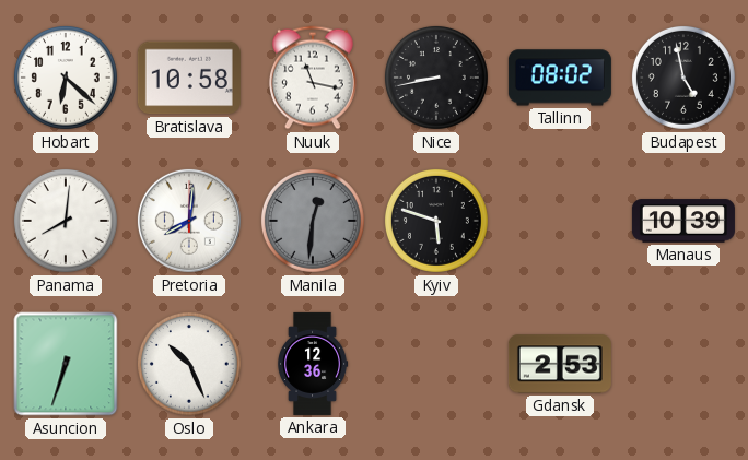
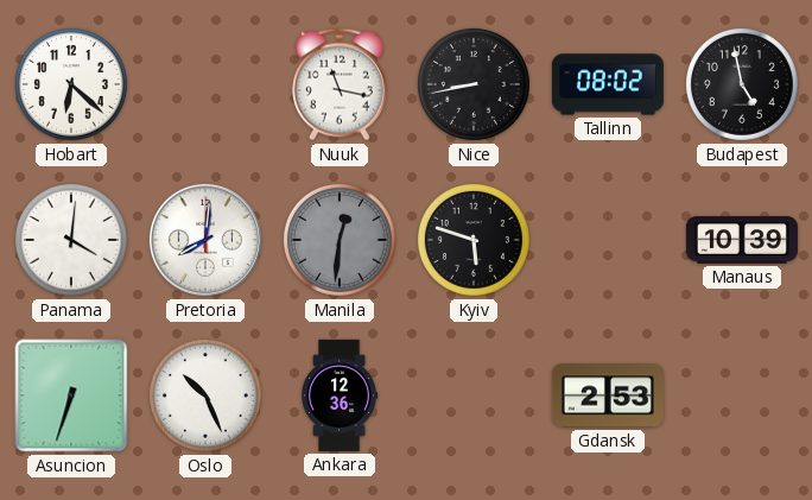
Bratislava: 10:58 -> none (189, 78)
Panama: 8:01 -> 4:01 (71, 240)
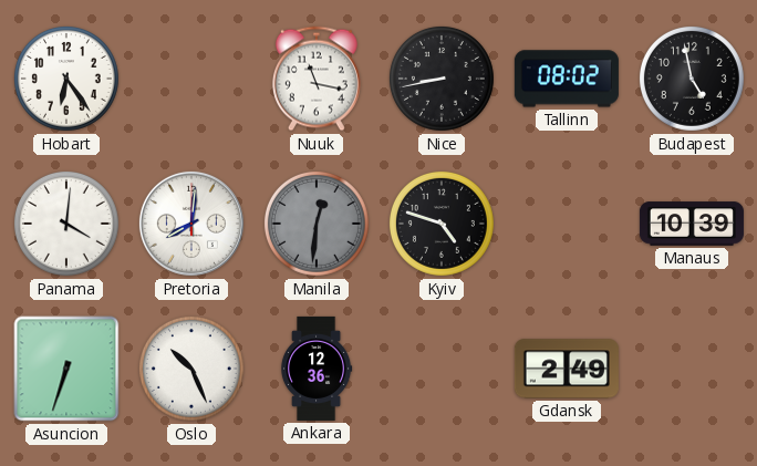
Hobart: 6:22 -> 6:24 (66, 79)
Kyiv: 5:48 -> 4:48 (442, 224)
Gdansk: 2:53 -> 2:49 (567, 369)
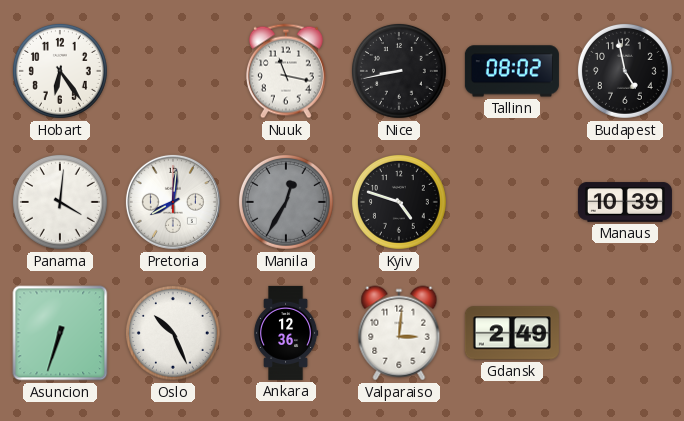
Manila: 12:31 -> 12:35 (286, 202)
Valparaiso: none -> 3:01 (399, 333)
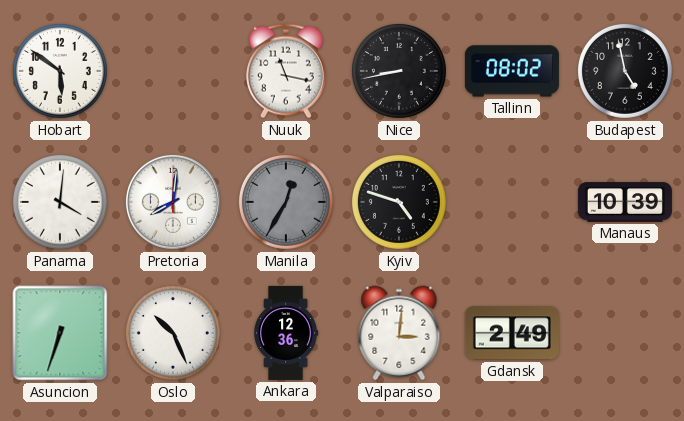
Hobart: 6:24 -> 5:51 (60, 71)
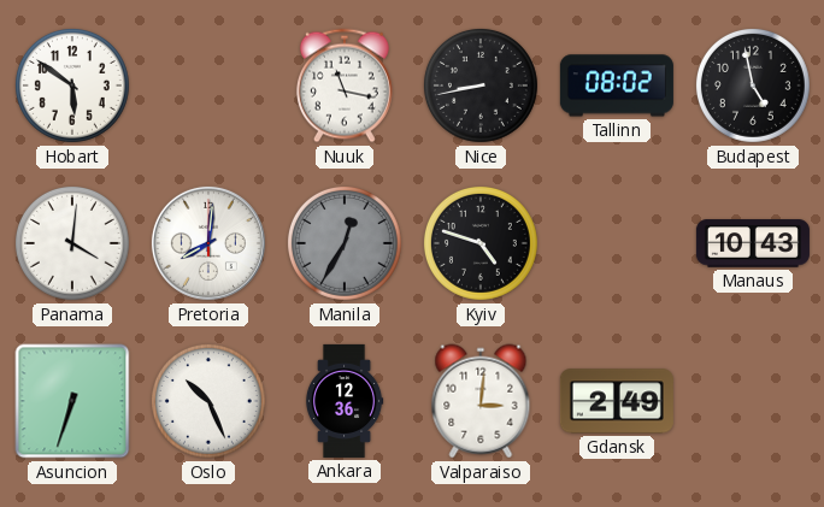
Manaus: 10:39 -> 10:43 (753, 243)
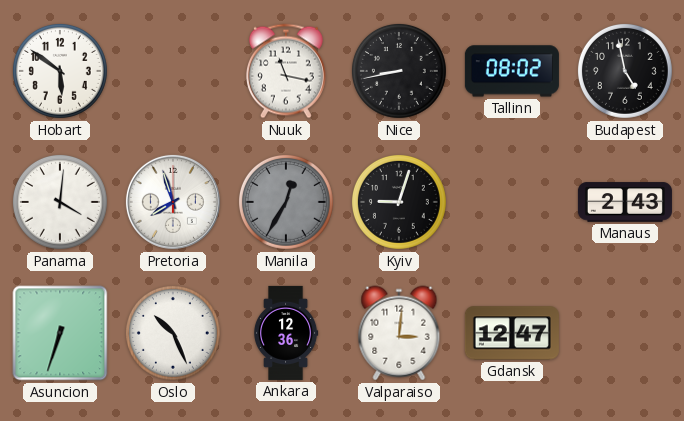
Pretoria: 8:01 -> 7:57 (173, 202)
Kyiv: 4:48 -> 9:03 (399, 202)
Manaus: 10:43 -> 2:43 (625, 202)
Gdansk: 2:49 -> 12:47 (512, 333)
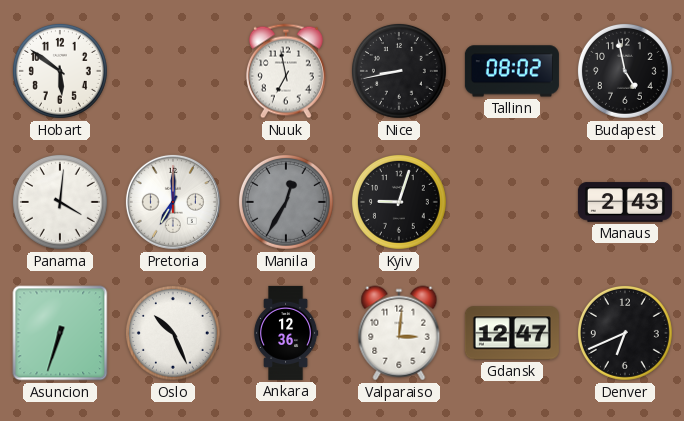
Nuuk: 11:17 -> 6:58 (286, 71)
Pretoria: 7:57 -> 7:00 (173, 202)
Denver: none -> 6:41 (625, 333)
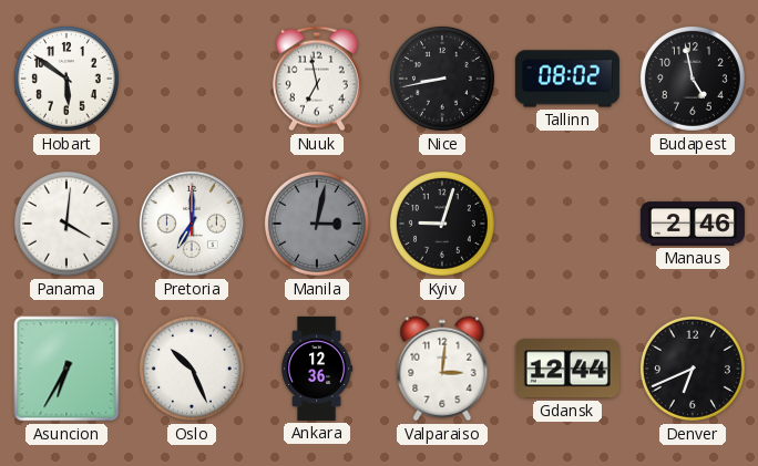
Manila: 12:35 -> 3:02 (317, 224)
Manaus: 2:43 -> 2:46 (693, 224)
Asuncion: 6:33 -> 6:35 (66, 369)
Gdansk: 12:47 -> 12:44 (567, 369)
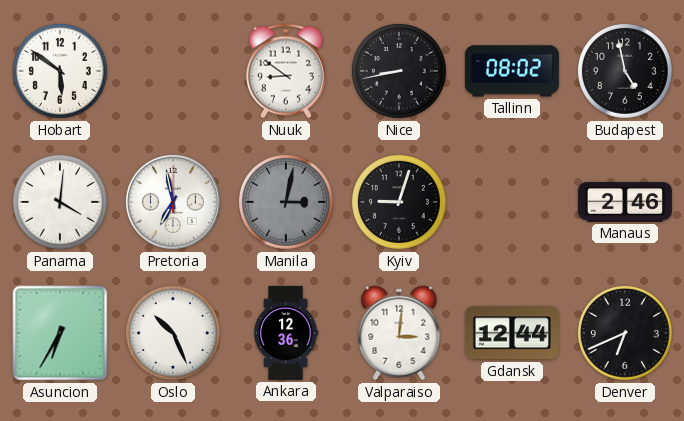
Nuuk: 6:58 -> 8:51 (286, 71)
Pretoria: 7:00 -> 6:58 (173, 202)
